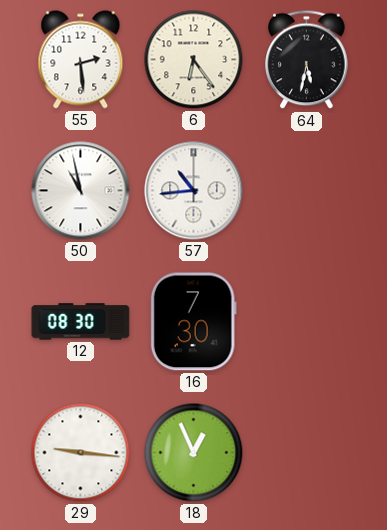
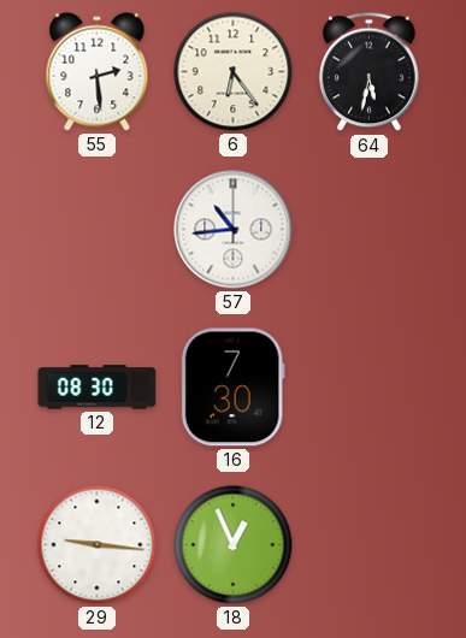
50: 10:58 -> none (81, 191)
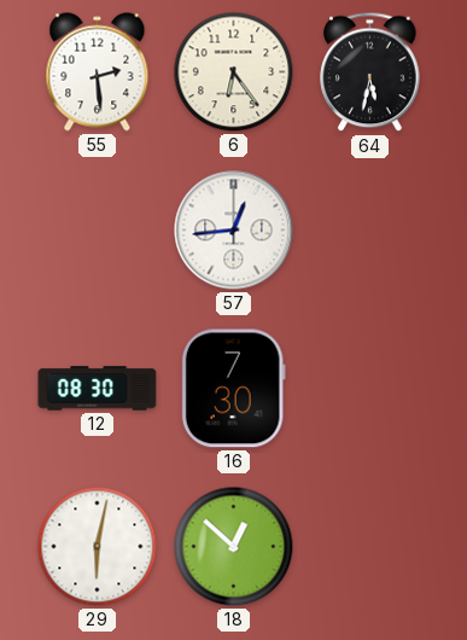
57: 10:44 -> 12:44 (234, 231)
29: 9:16 -> 6:02 (98, 547)
18: 12:56 -> 12:52 (234, 547)
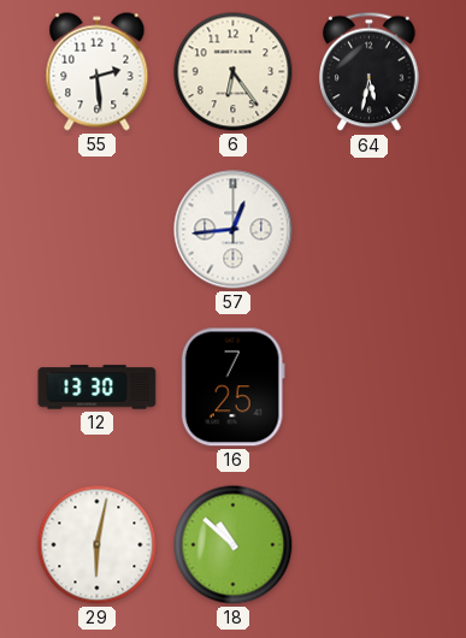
12: 08:30 -> 13:30 (98, 388)
16: 7:30 -> 7:25 (232, 388)
18: 12:52 -> 10:52 (234, 545)
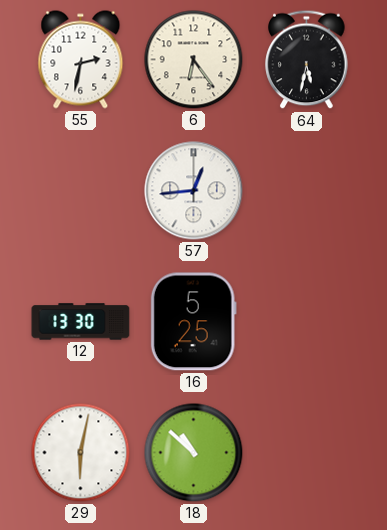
55: 2:29 -> 2:32 (81, 60)
16: 7:25 -> 5:25 (193, 322)
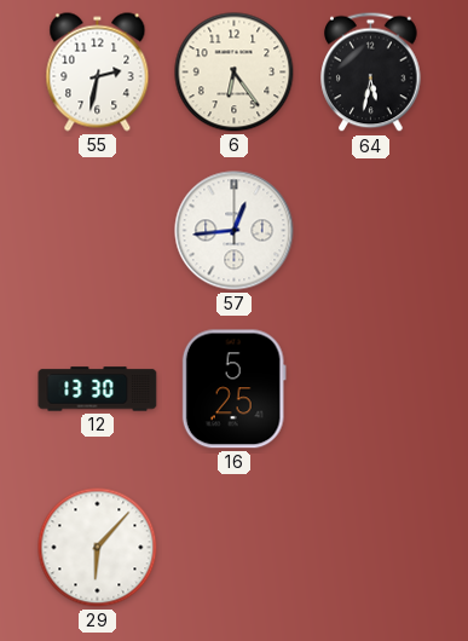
29: 6:02 -> 6:07 (98, 548)
18: 10:52 -> none (194, 453)
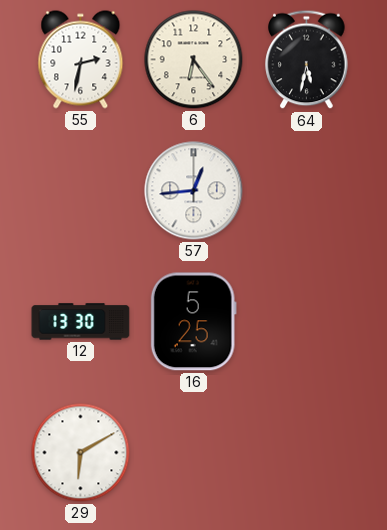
29: 6:07 -> 6:10 (81, 453)
